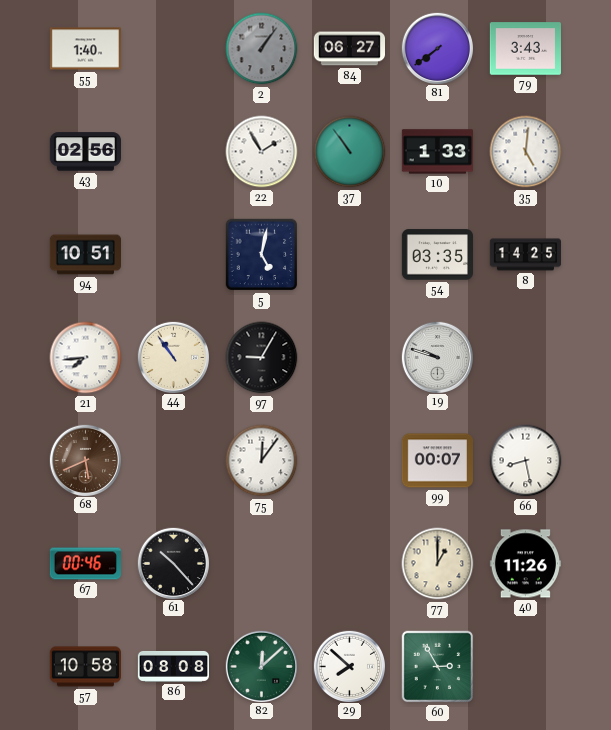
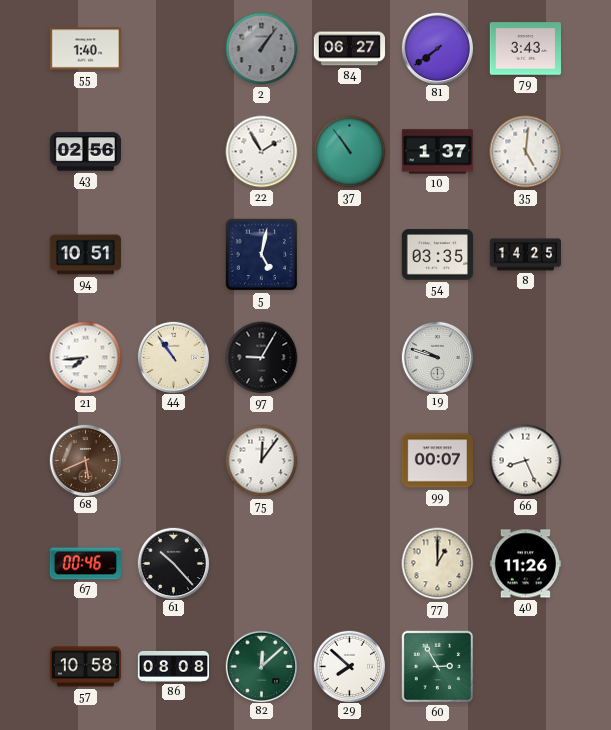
10: 1:33 -> 1:37 (437, 152)
66: 8:28 -> 8:26 (526, 461)
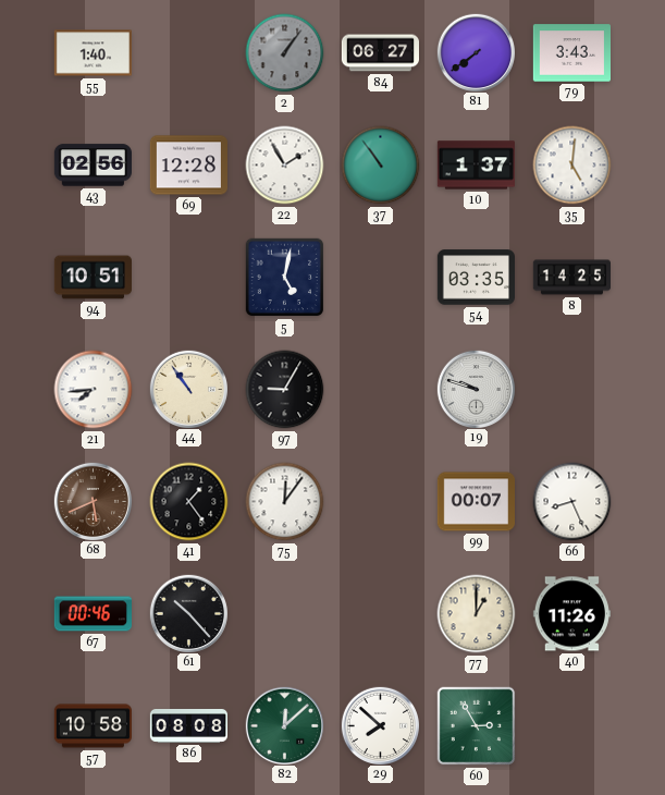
69: none -> 12:28 (188, 166)
41: none -> 1:24 (189, 502)
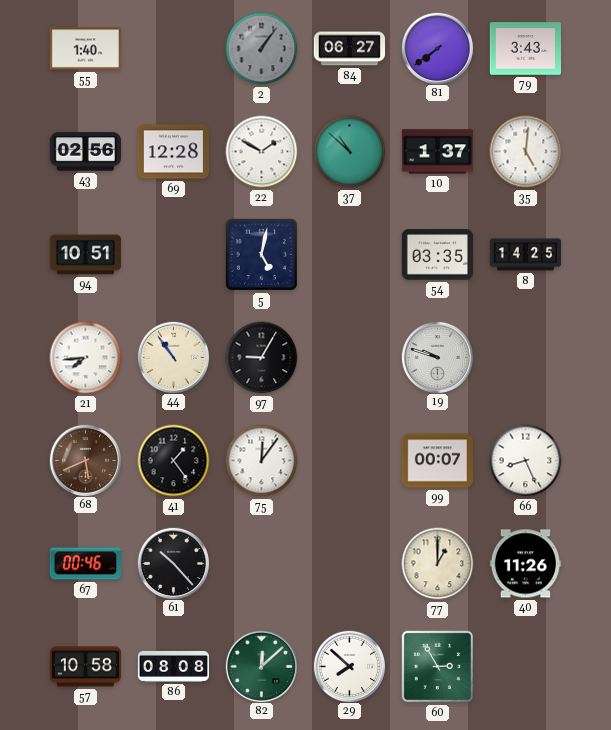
22: 1:55 -> 1:50 (262, 152)
37: 10:54 -> 10:52 (350, 152)
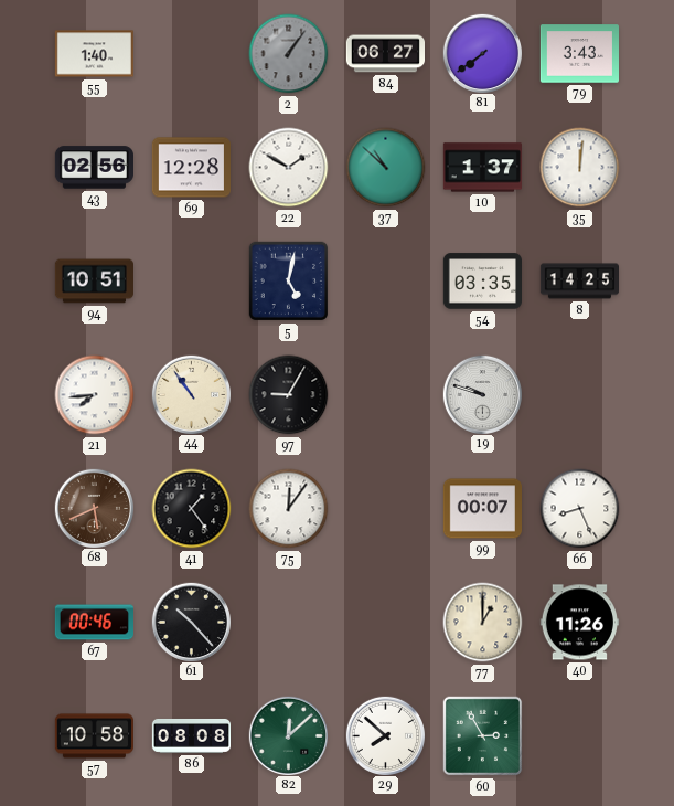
35: 5:01 -> 12:01 (580, 168)
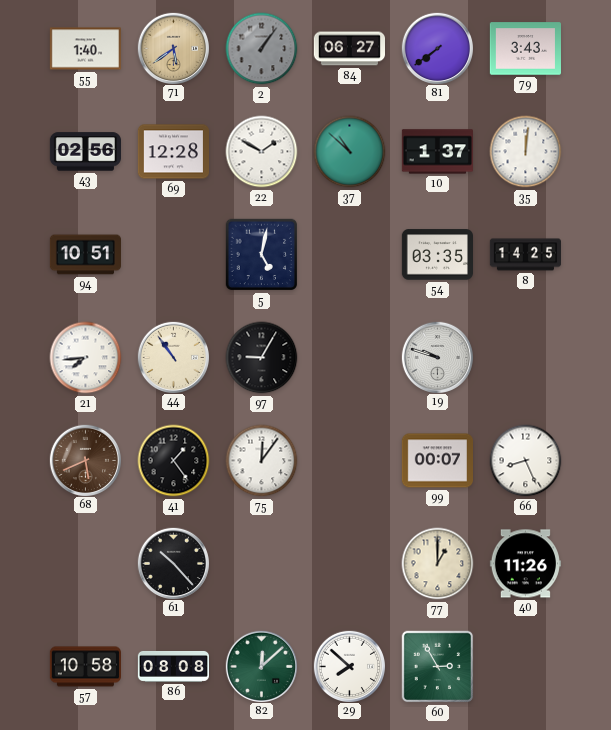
71: none -> 5:39 (173, 48)
67: 00:46 -> none (94, 623)
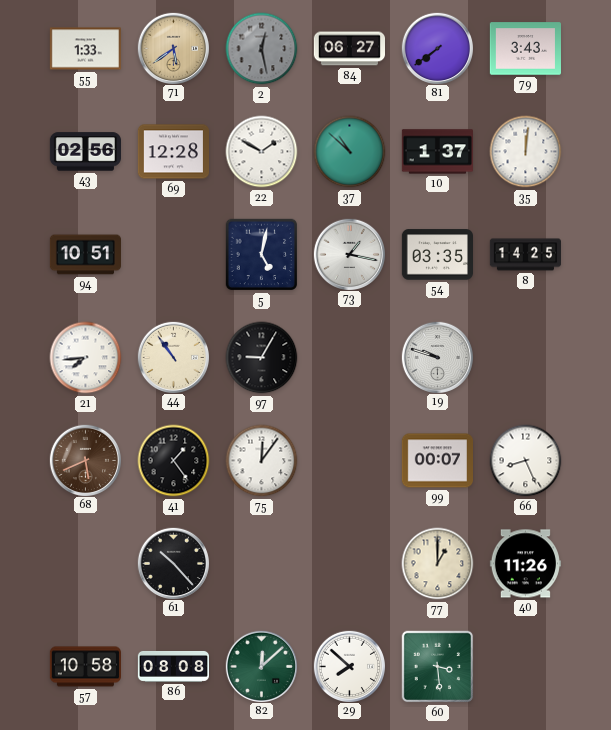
55: 1:40 -> 1:33 (85, 49)
2: 1:06 -> 12:28 (262, 49)
73: none -> 1:17 (349, 254)
60: 2:55 -> 3:29 (438, 667)
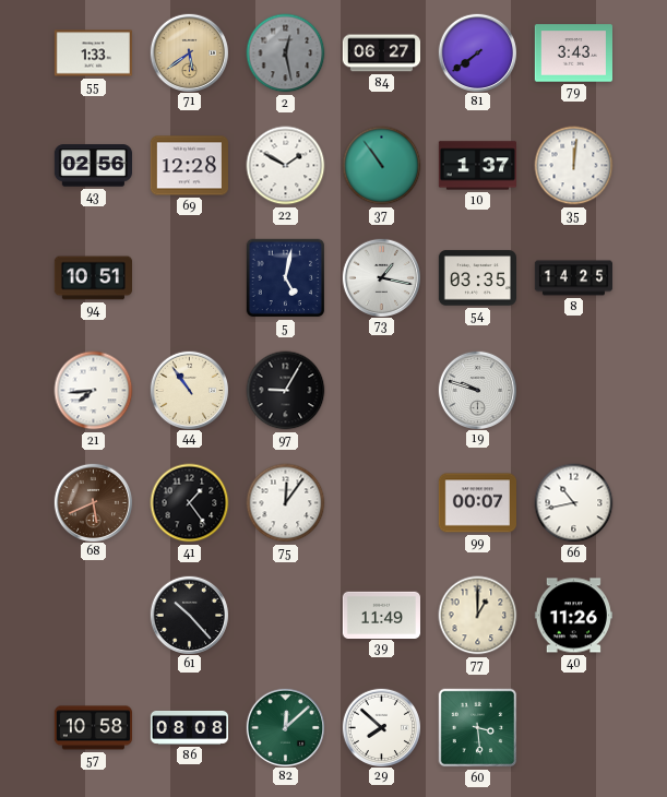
37: 10:52 -> 10:54 (382, 166)
66: 8:26 -> 10:43 (574, 503)
39: none -> 11:49 (381, 615)
